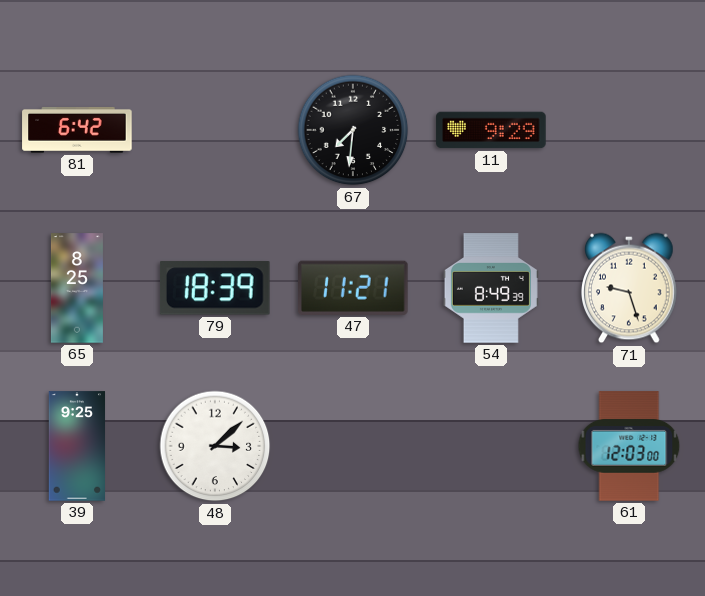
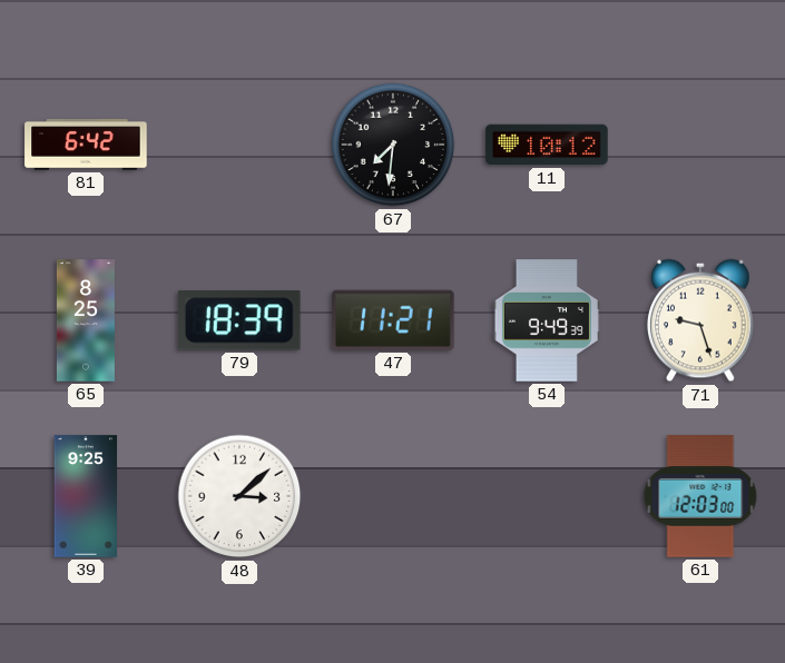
11: 9:29 -> 10:12 (547, 145)
54: 8:49 -> 9:49 (547, 320)
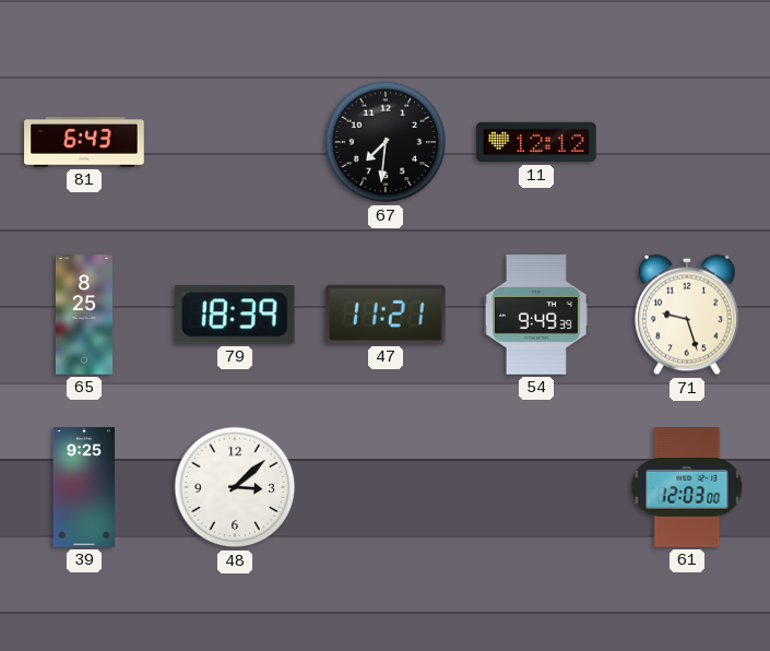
81: 6:42 -> 6:43 (84, 142)
11: 10:12 -> 12:12 (536, 142)
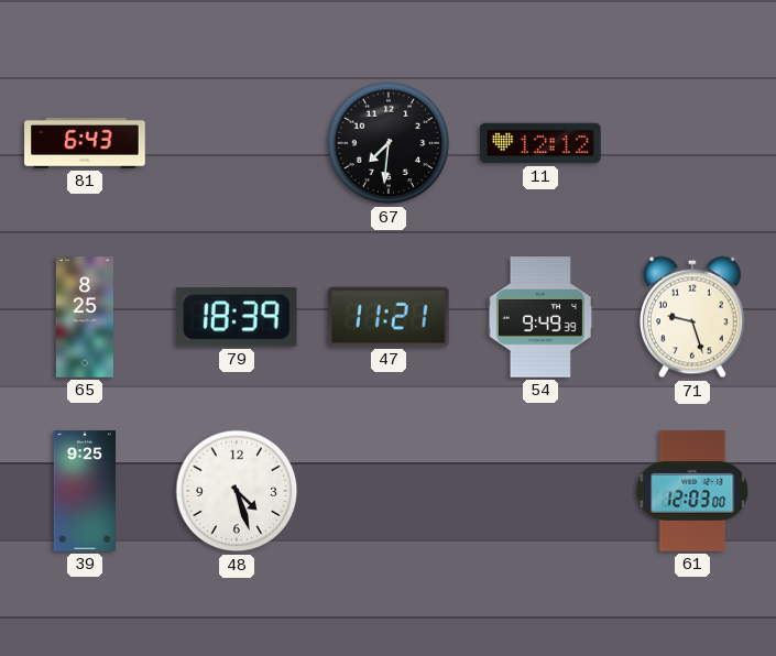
48: 3:08 -> 4:27 (237, 491)
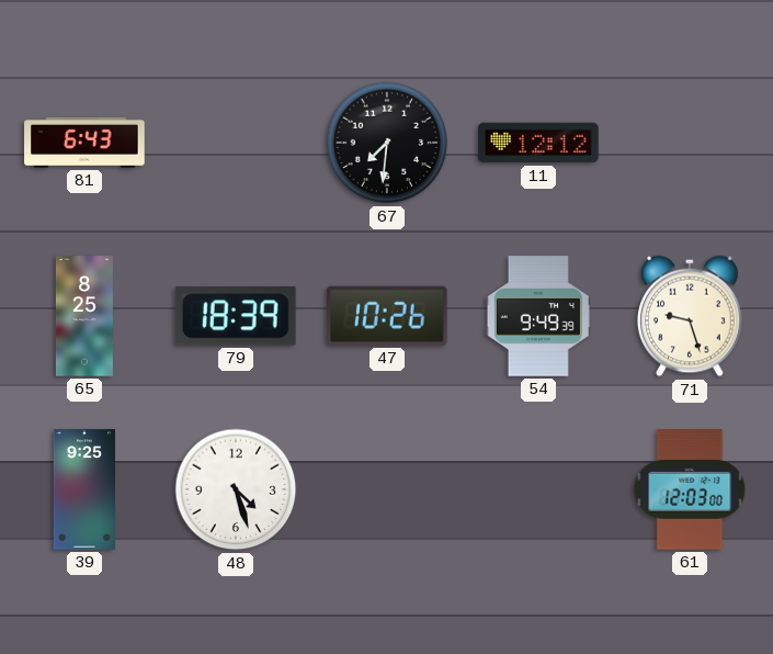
47: 11:21 -> 10:26 (388, 316)
